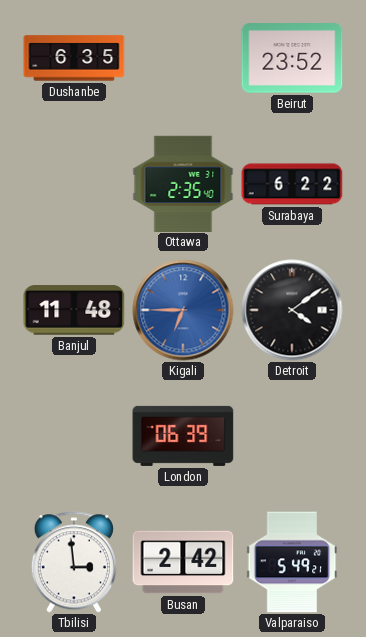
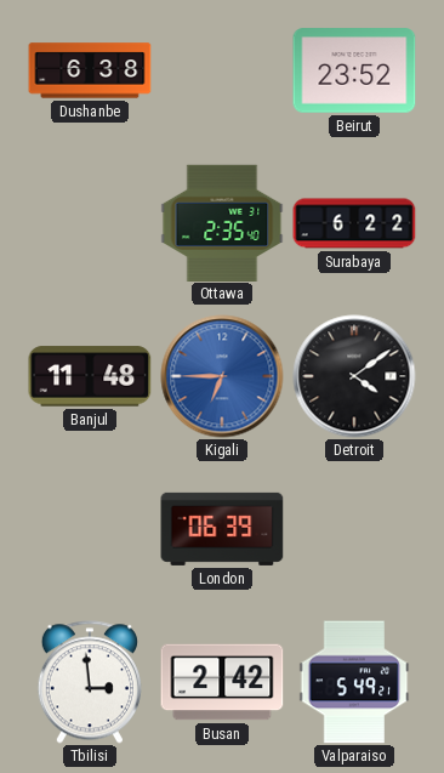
Dushanbe: 6:35 -> 6:38 (90, 70)
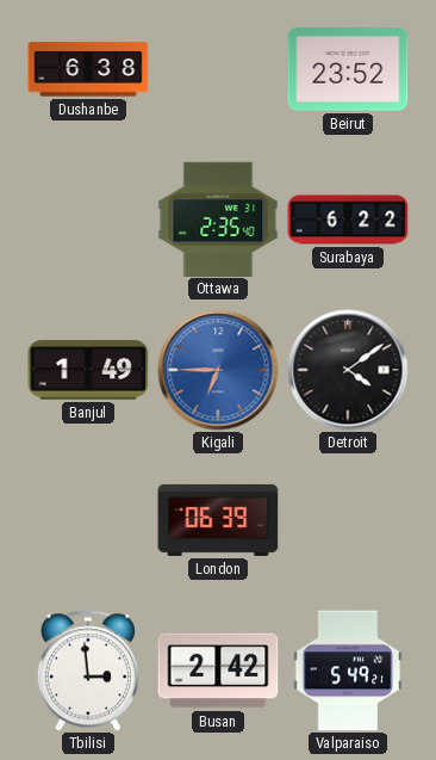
Banjul: 11:48 -> 1:49 (88, 370)
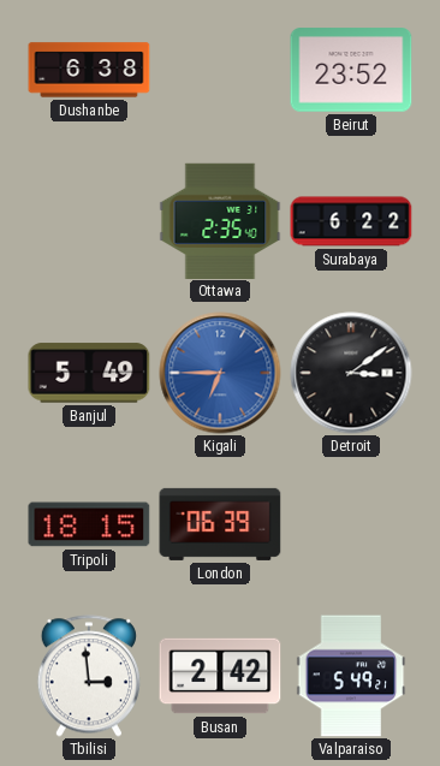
Banjul: 1:49 -> 5:49 (89, 373)
Detroit: 4:09 -> 3:09 (351, 373)
Tripoli: none -> 18:15 (89, 524)
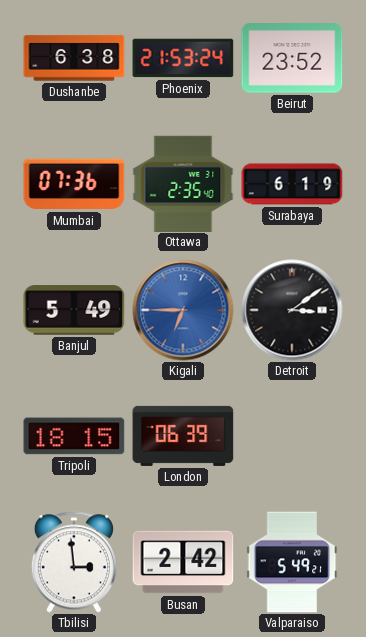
Phoenix: none -> 21:53 (183, 58)
Mumbai: none -> 07:36 (74, 184)
Surabaya: 6:22 -> 6:19 (292, 184)
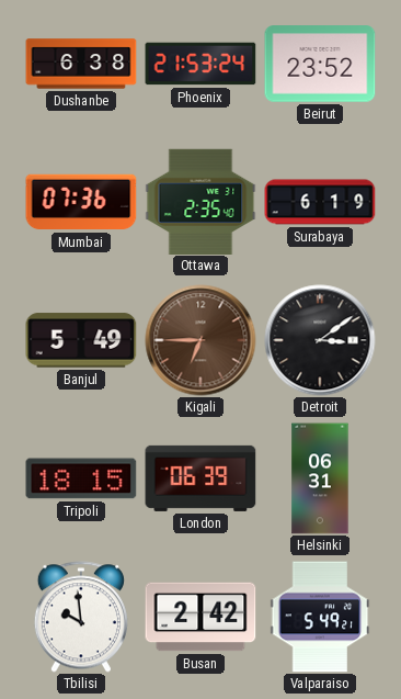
Kigali dial: blue -> brown (200, 340)
Helsinki: none -> 06:31 (320, 478)
Tbilisi: 2:59 -> 9:59 (81, 617)
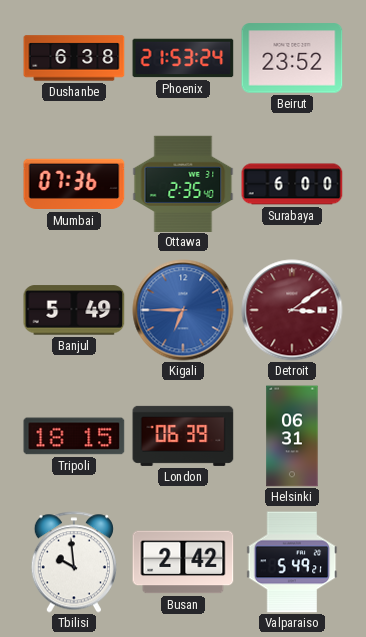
Surabaya: 6:19 -> 6:00 (292, 184)
Kigali dial: brown -> blue (183, 310)
Detroit dial: black -> burgundy (292, 310)
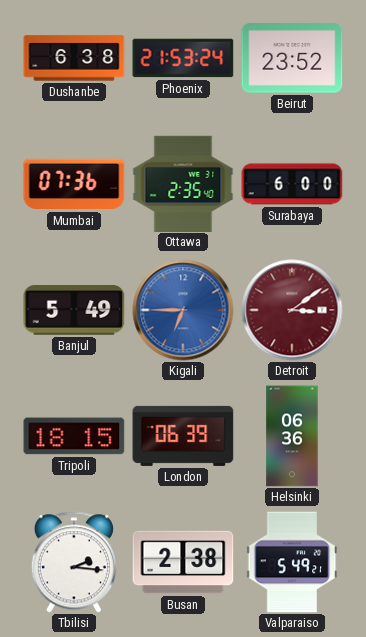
Helsinki: 06:31 -> 06:36 (292, 436)
Tbilisi: 9:59 -> 2:16 (74, 562)
Busan: 2:42 -> 2:38 (183, 562)
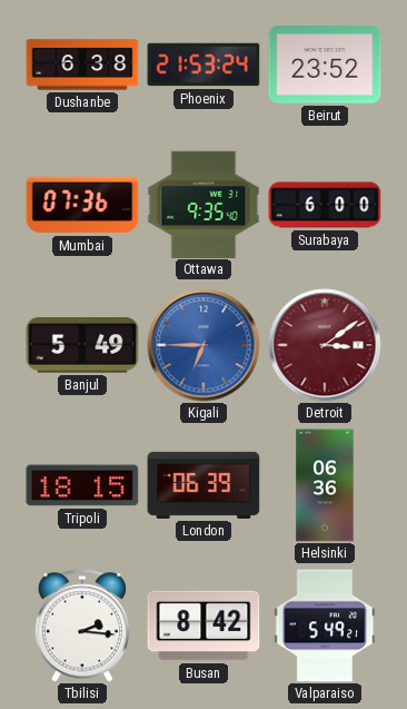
Ottawa: 2:35 -> 9:35 (203, 204)
Busan: 2:38 -> 8:42 (203, 626)
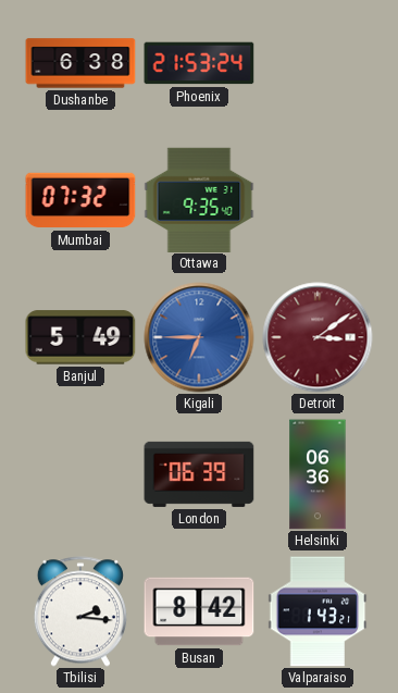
Beirut: 23:52 -> none (325, 65)
Mumbai: 07:36 -> 07:32 (80, 200)
Surabaya: 6:00 -> none (325, 205)
Tripoli: 18:15 -> none (82, 485)
Valparaiso: 5:49 -> 1:43 (318, 611)
